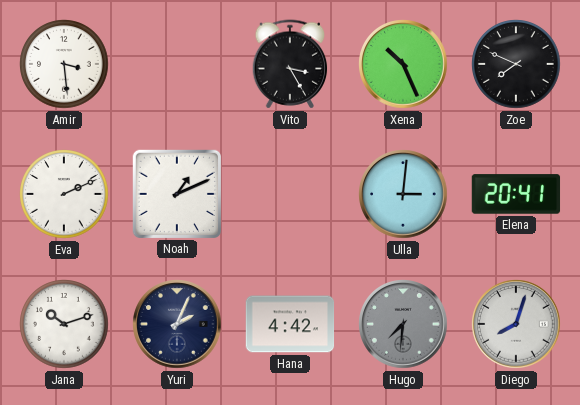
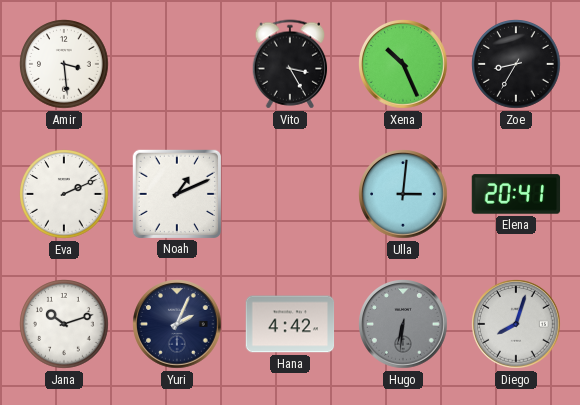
Zoe: 7:49 -> 8:35 (516, 64)
Hugo: 7:31 -> 6:31 (403, 324)
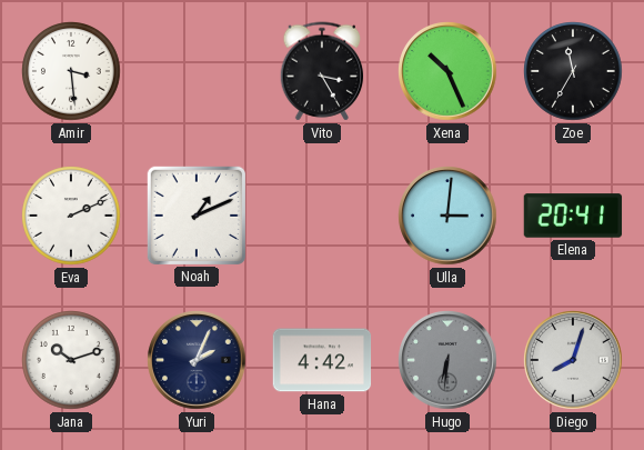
Zoe: 8:35 -> 11:35 (573, 71)
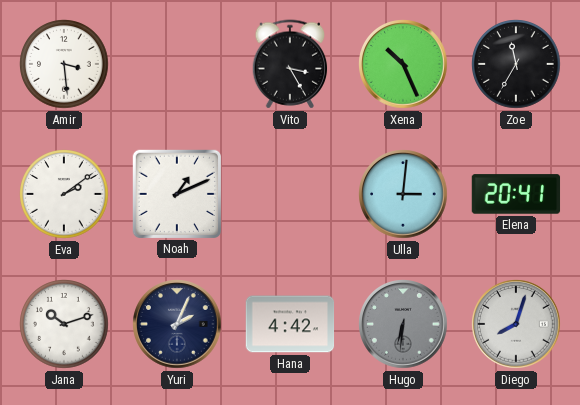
Eva: 2:11 -> 2:09 (64, 194)
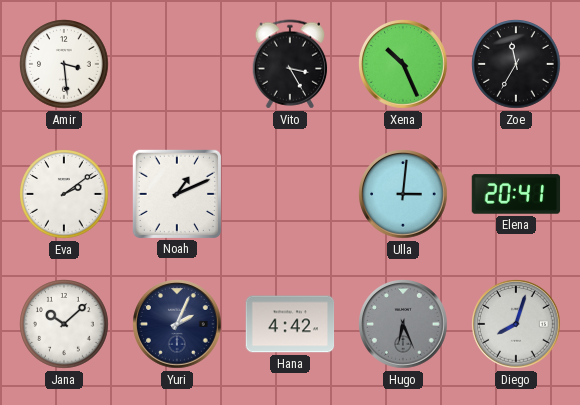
Jana: 10:12 -> 10:08 (64, 324)
Hugo: 6:31 -> 6:26 (403, 324)
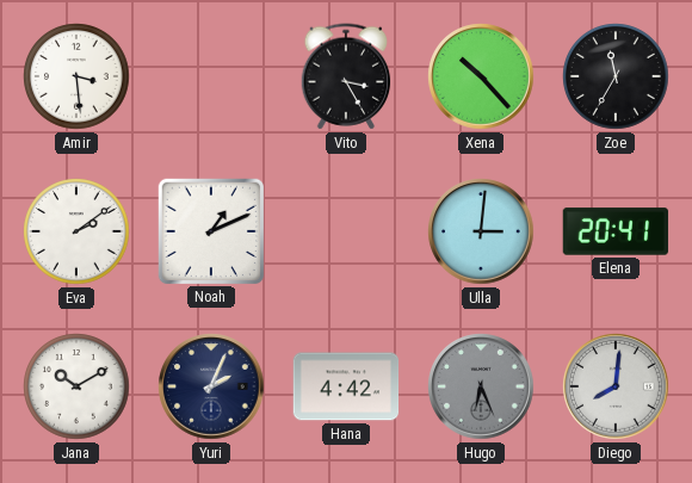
Xena: 10:26 -> 10:23 (481, 76)
Jana: 10:08 -> 10:10 (76, 386)
Diego: 8:03 -> 8:01 (616, 386)
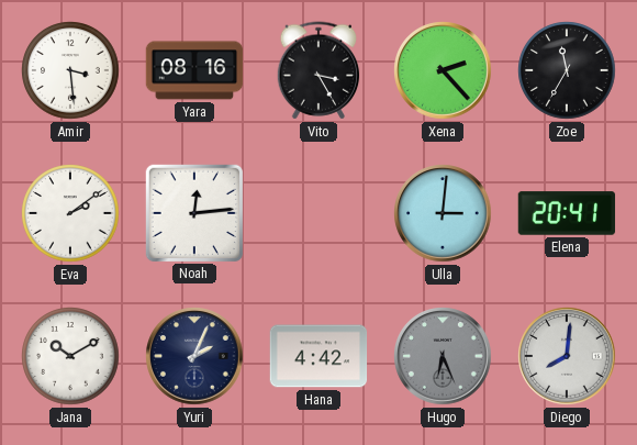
Yara: none -> 08:16 (194, 70)
Xena: 10:23 -> 2:23 (443, 70)
Noah: 1:11 -> 12:14 (193, 212)
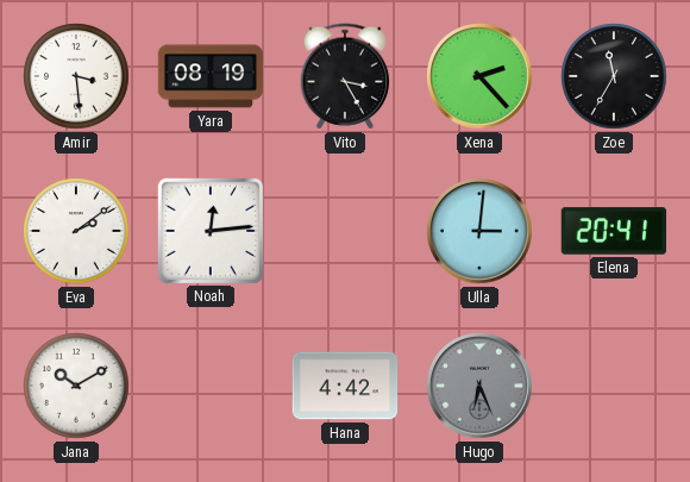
Yara: 08:16 -> 08:19 (211, 76)
Yuri: 2:04 -> none (194, 356)
Diego: 8:01 -> none (567, 356)
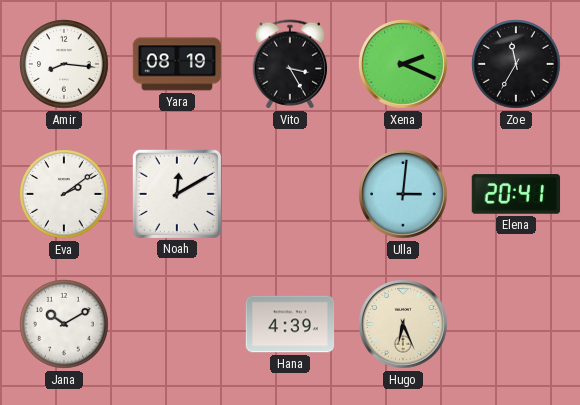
Amir: 3:29 -> 8:16 (64, 64)
Xena: 2:23 -> 2:19 (403, 64)
Noah: 12:14 -> 12:10 (176, 193)
Hana: 4:42 -> 4:39 (290, 324)
Hugo dial: grey -> cream (403, 324)
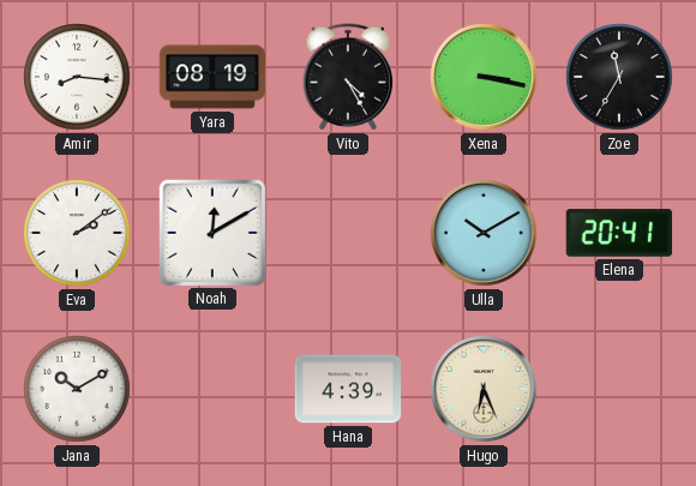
Vito: 3:25 -> 4:25 (348, 77)
Xena: 2:19 -> 3:17 (484, 77)
Ulla: 3:01 -> 10:10 (484, 233)
